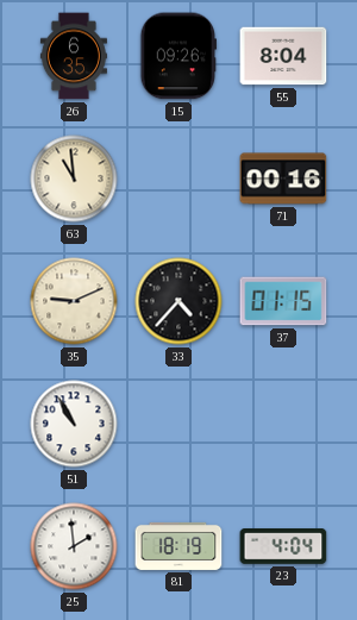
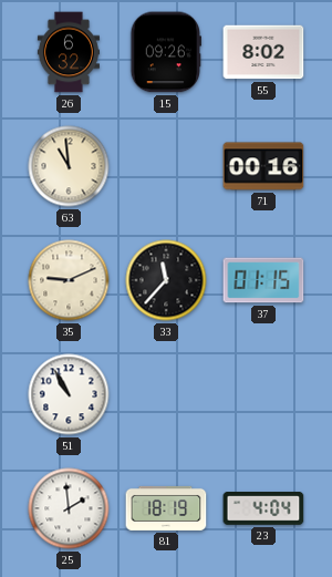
26: 6:35 -> 6:32 (69, 52)
55: 8:04 -> 8:02 (263, 52)
33: 4:37 -> 11:37 (166, 280)
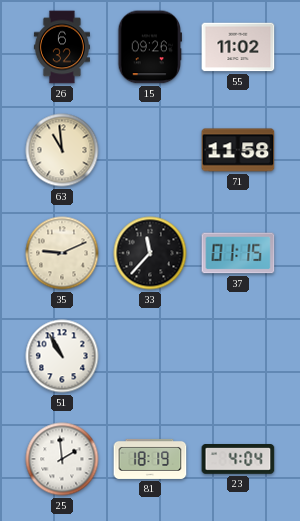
55: 8:02 -> 11:02 (238, 47)
71: 00:16 -> 11:58 (238, 150)
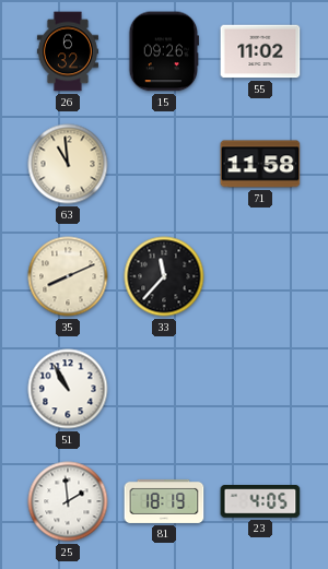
35: 9:11 -> 8:11 (68, 276)
37: 01:15 -> none (238, 253)
23: 4:04 -> 4:05 (260, 502)
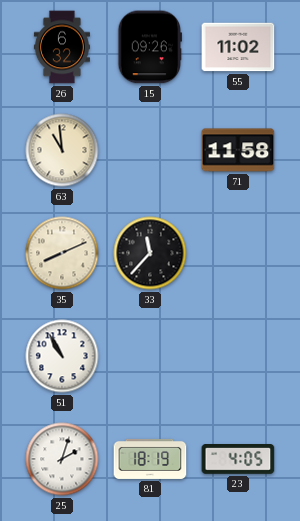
25: 1:59 -> 2:03 (62, 459)
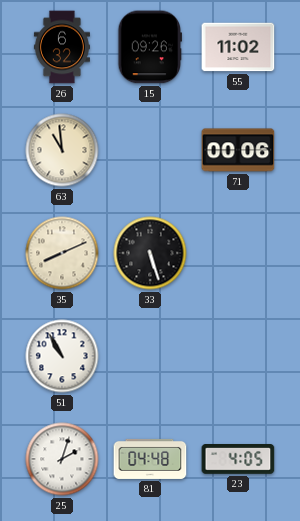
71: 11:58 -> 00:06 (238, 150)
33: 11:37 -> 5:27 (150, 253)
81: 18:19 -> 04:48 (150, 459)
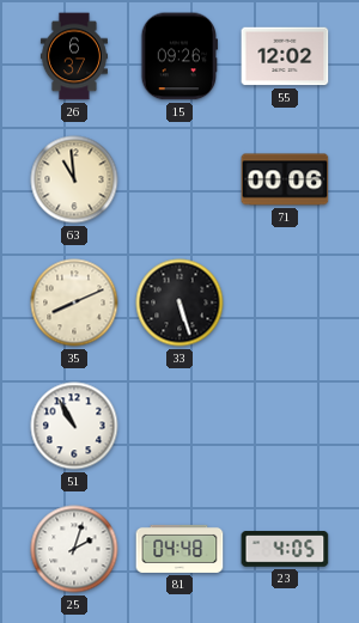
26: 6:32 -> 6:37 (74, 56)
55: 11:02 -> 12:02 (285, 56)
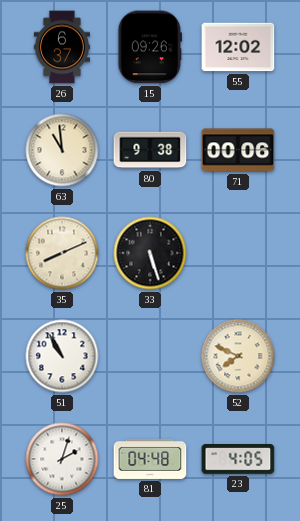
80: none -> 9:38 (150, 150)
52: none -> 7:49 (238, 356)
